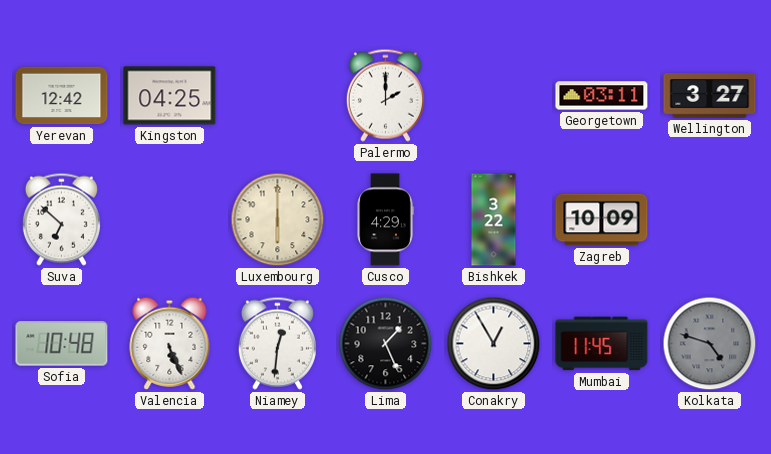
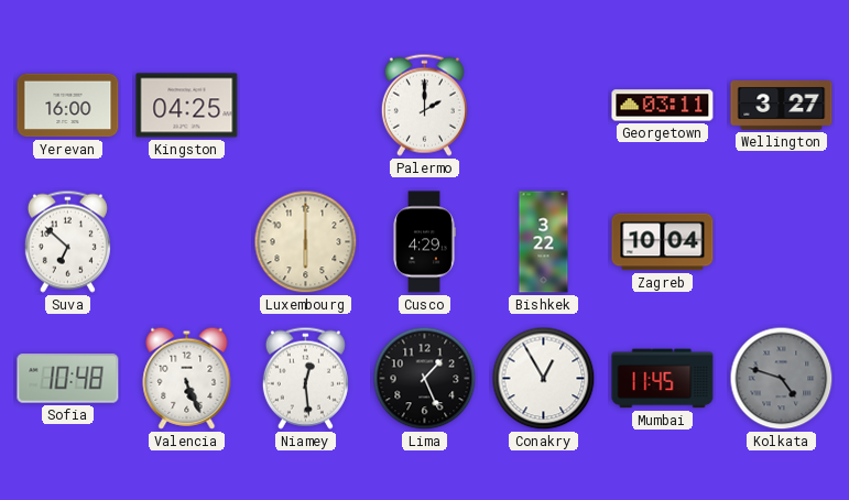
Yerevan: 12:42 -> 16:00 (68, 106)
Zagreb: 10:09 -> 10:04 (663, 242)
Niamey: 12:31 -> 12:29 (305, 378)
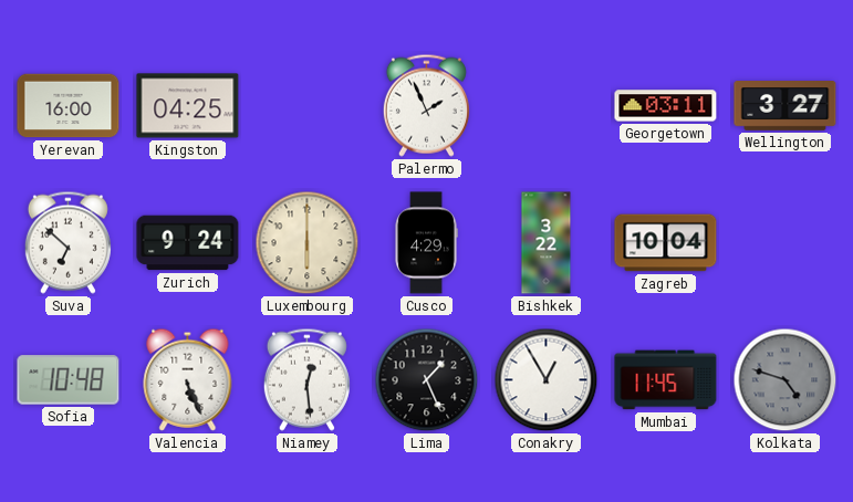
Palermo: 2:00 -> 1:56 (426, 105)
Zurich: none -> 9:24 (188, 243)
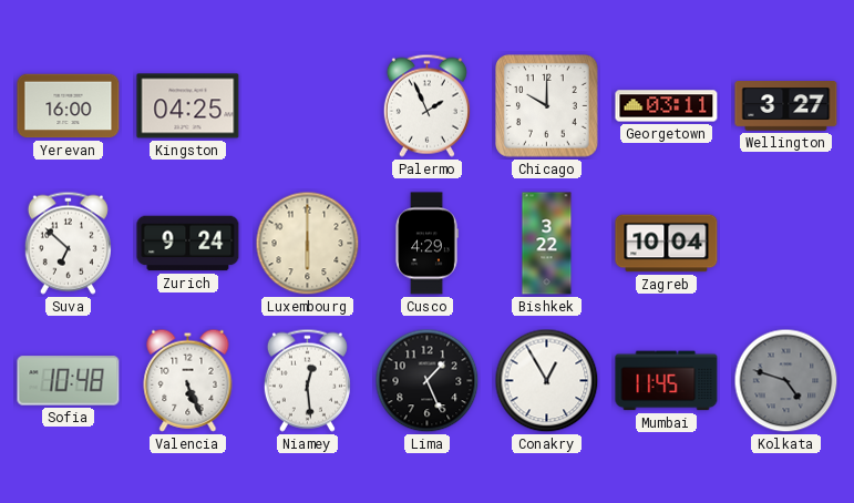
Chicago: none -> 10:00 (547, 106)
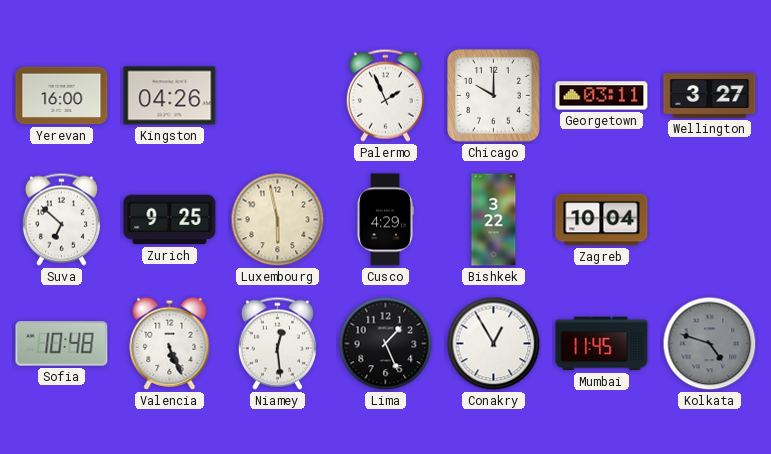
Kingston: 04:25 -> 04:26 (170, 96)
Zurich: 9:24 -> 9:25 (170, 220)
Luxembourg: 6:00 -> 5:58 (278, 220)
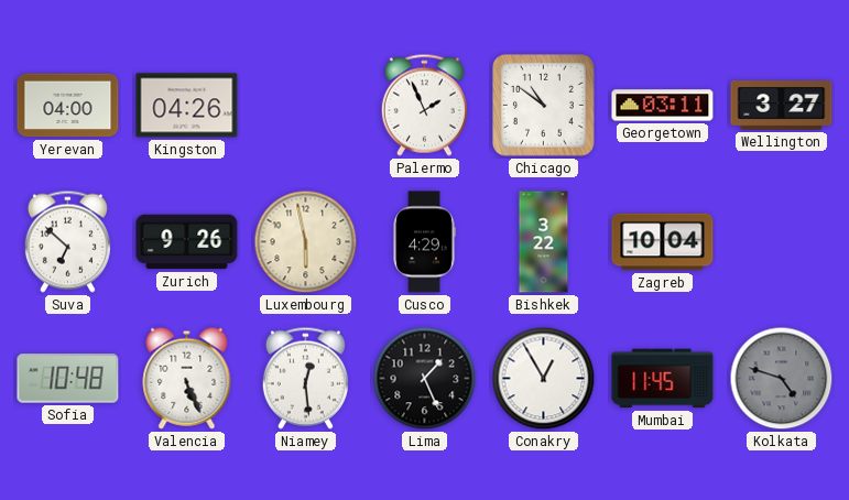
Yerevan: 16:00 -> 04:00 (68, 106)
Chicago: 10:00 -> 10:51 (544, 106)
Zurich: 9:25 -> 9:26 (187, 242)
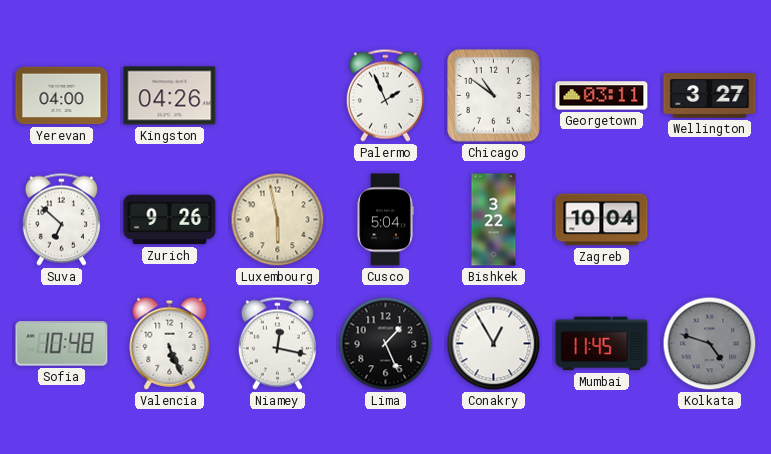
Cusco: 4:29 -> 5:04 (385, 220)
Niamey: 12:29 -> 12:17 (277, 343)
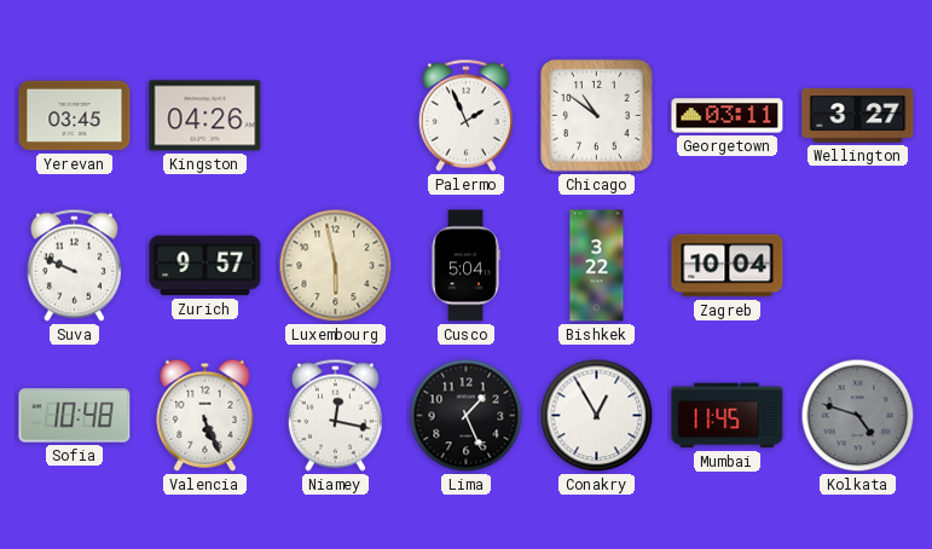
Yerevan: 04:00 -> 03:45 (75, 116)
Suva: 6:52 -> 9:49 (74, 265)
Zurich: 9:26 -> 9:57 (205, 266)
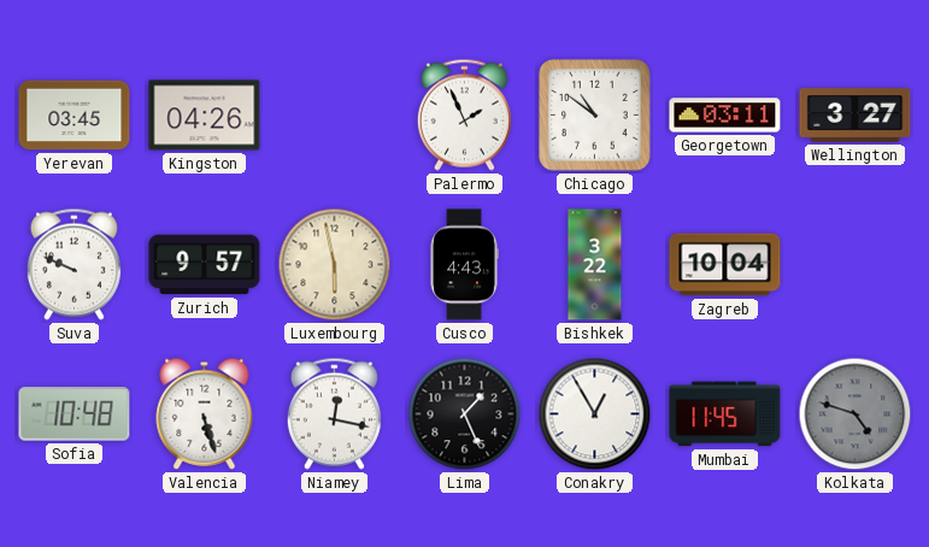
Cusco: 5:04 -> 4:43 (464, 265)
Valencia: 5:26 -> 5:27 (205, 413)
